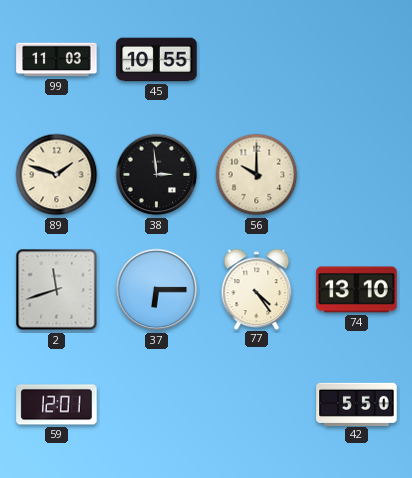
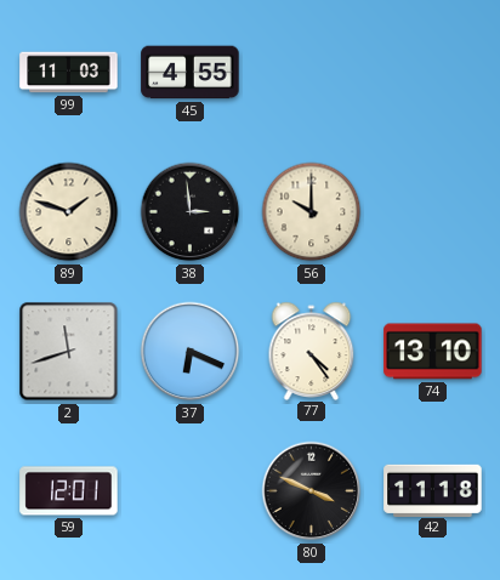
45: 10:55 -> 4:55 (191, 73)
37: 6:15 -> 6:19 (191, 352)
80: none -> 3:49 (312, 491)
42: 5:50 -> 11:18 (433, 490)
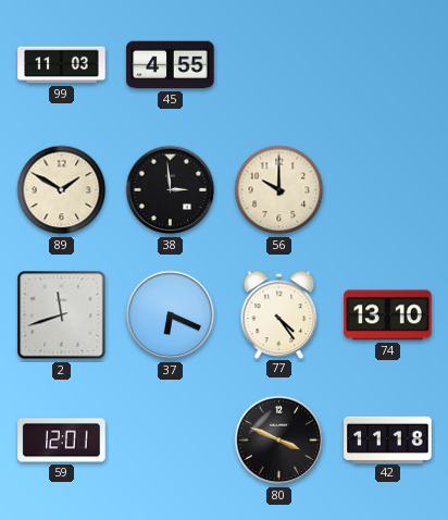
89: 1:48 -> 1:50 (62, 190)
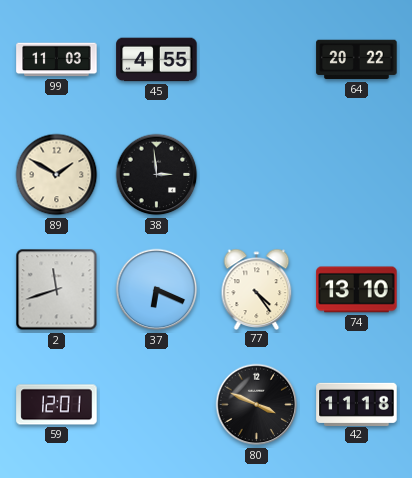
64: none -> 20:22 (357, 60)
56: 10:00 -> none (279, 190)
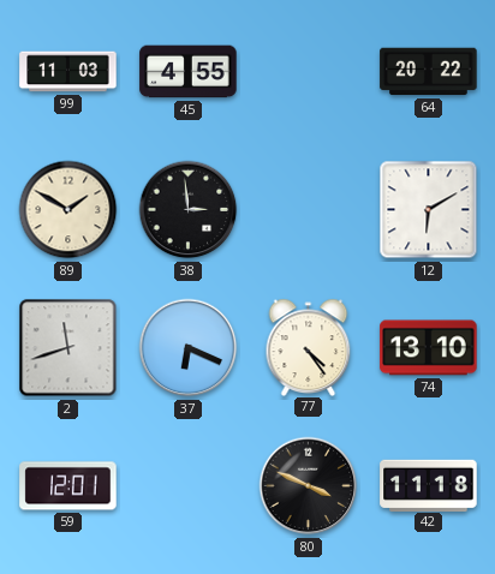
12: none -> 6:10 (429, 210)
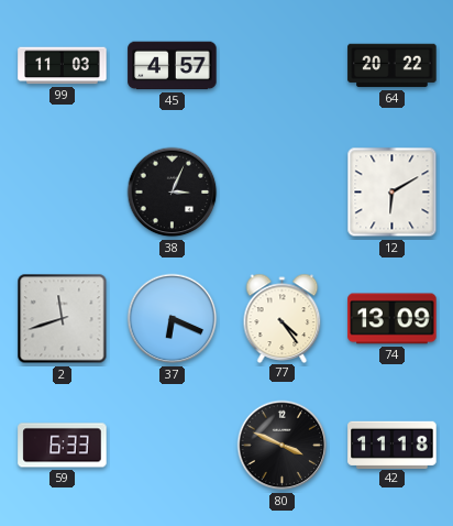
45: 4:55 -> 4:57 (173, 66)
89: 1:50 -> none (68, 210)
38: 2:59 -> 3:04 (173, 193)
74: 13:10 -> 13:09 (393, 319)
59: 12:01 -> 6:33 (63, 446)
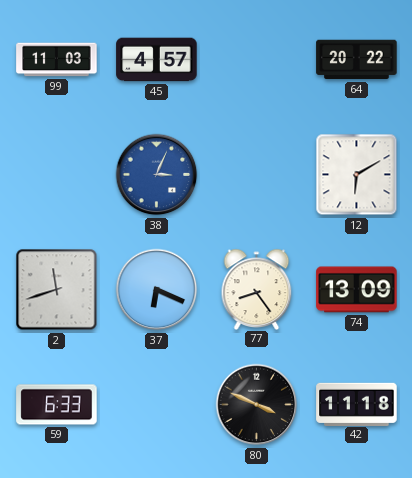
38 dial: black -> blue (157, 175)
77: 4:24 -> 8:24 (257, 289)
